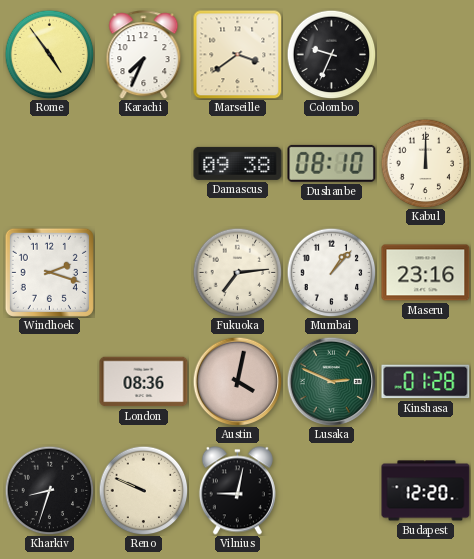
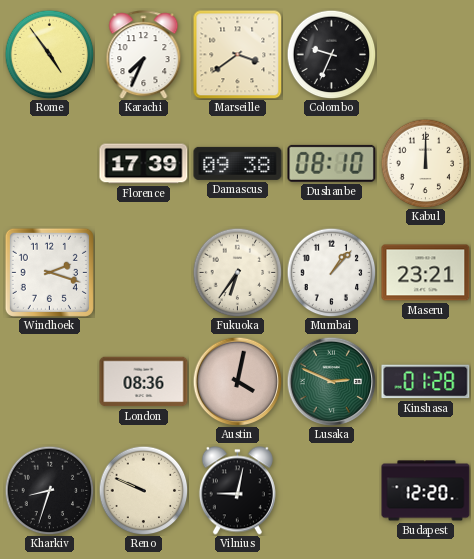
Florence: none -> 17:39 (144, 164)
Fukuoka: 7:14 -> 6:36 (237, 272)
Maseru: 23:16 -> 23:21 (426, 273)
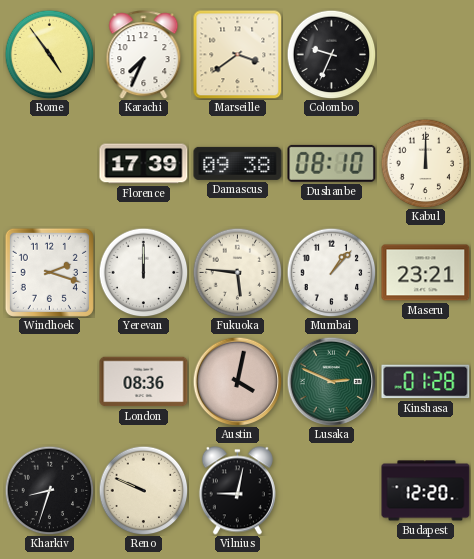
Yerevan: none -> 12:00 (143, 272)
Fukuoka: 6:36 -> 5:46 (237, 272)
